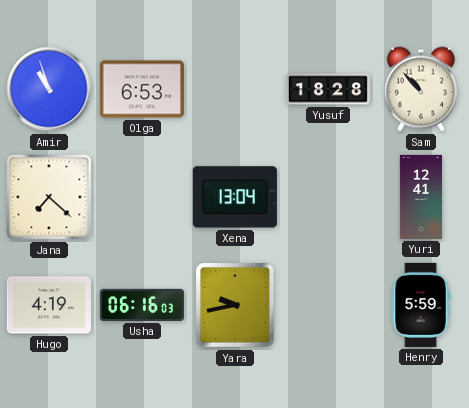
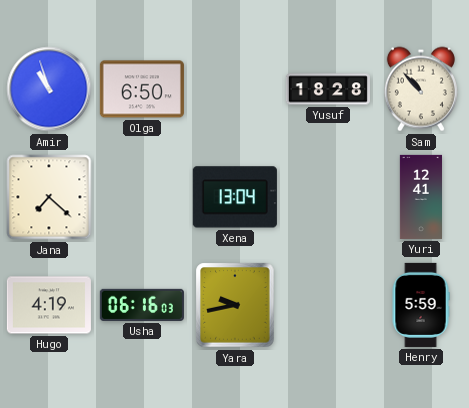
Olga: 6:53 -> 6:50 (142, 89)
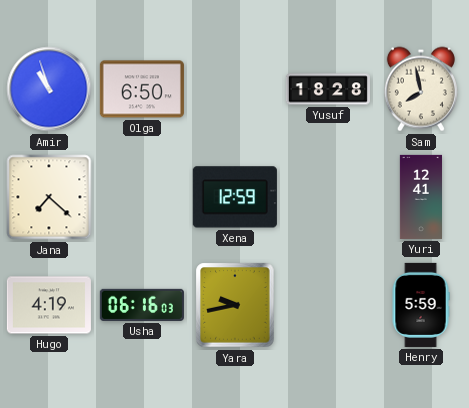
Sam: 10:53 -> 7:58 (421, 89)
Xena: 13:04 -> 12:59 (235, 197)
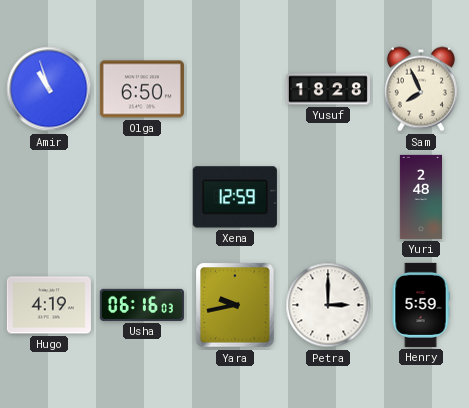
Sam: 7:58 -> 7:56 (421, 89)
Jana: 7:22 -> none (49, 197)
Yuri: 12:41 -> 2:48 (420, 197)
Petra: none -> 3:00 (328, 305)
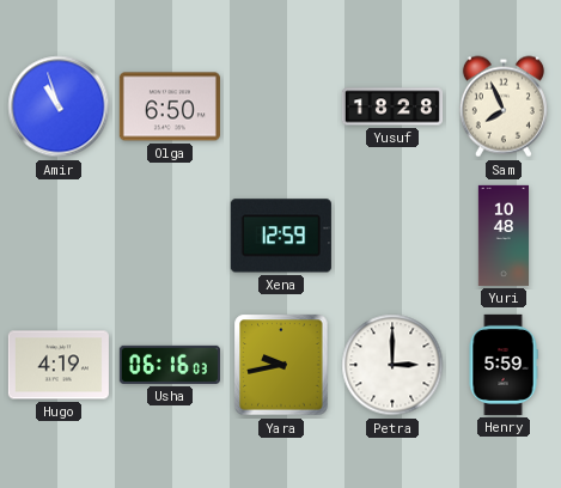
Yuri: 2:48 -> 10:48 (502, 236)
